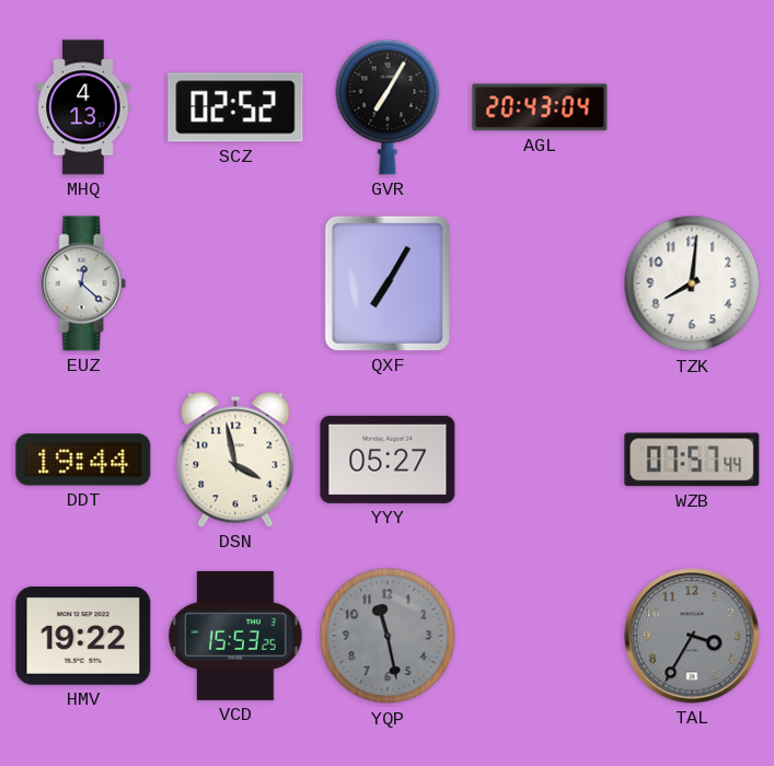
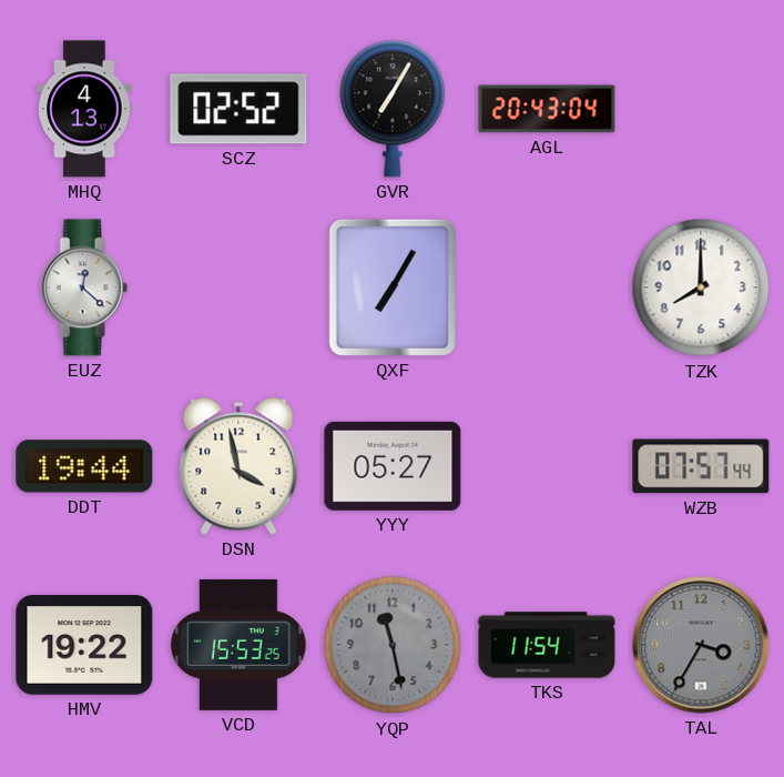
TZK: 8:01 -> 8:00 (701, 287)
TKS: none -> 11:54 (547, 645)
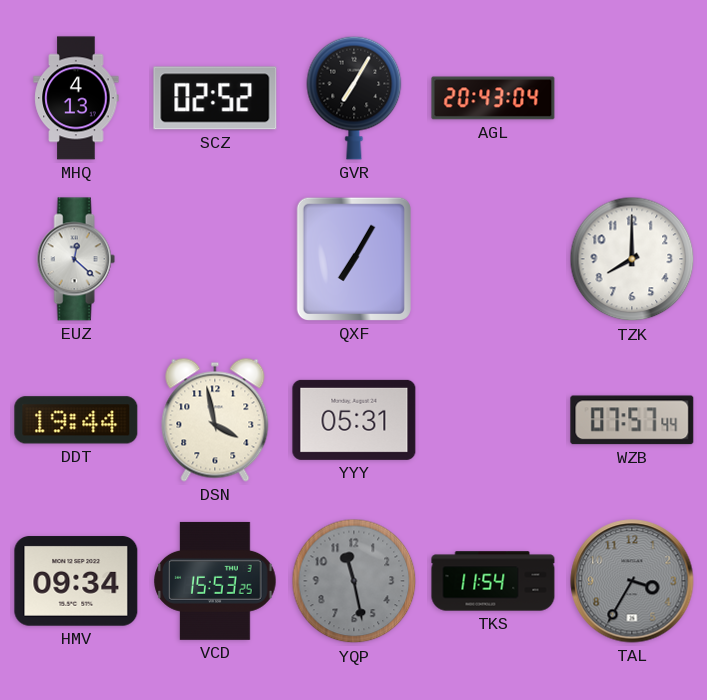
YYY: 05:27 -> 05:31 (354, 420)
HMV: 19:22 -> 09:34 (76, 581)
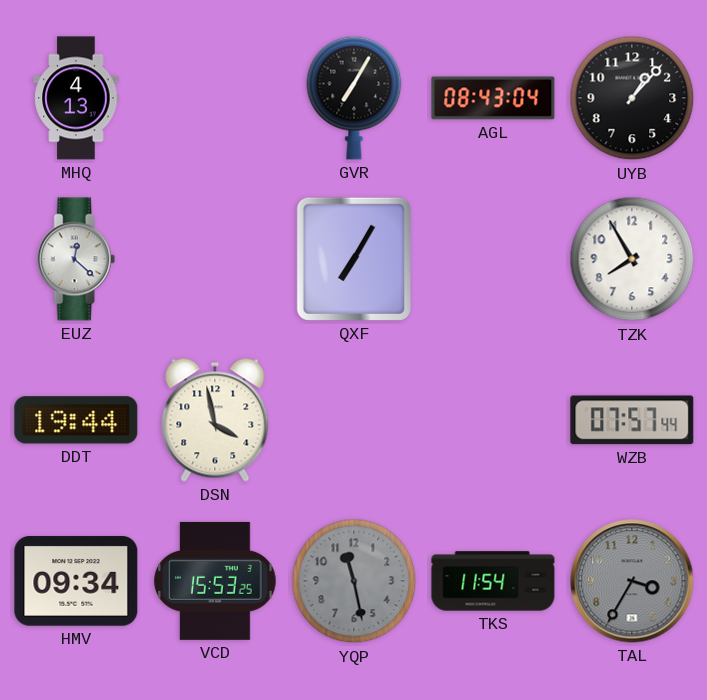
SCZ: 02:52 -> none (215, 98)
AGL: 20:43 -> 08:43 (493, 98)
UYB: none -> 1:07 (632, 98)
TZK: 8:00 -> 7:55 (632, 259)
YYY: 05:31 -> none (354, 420)
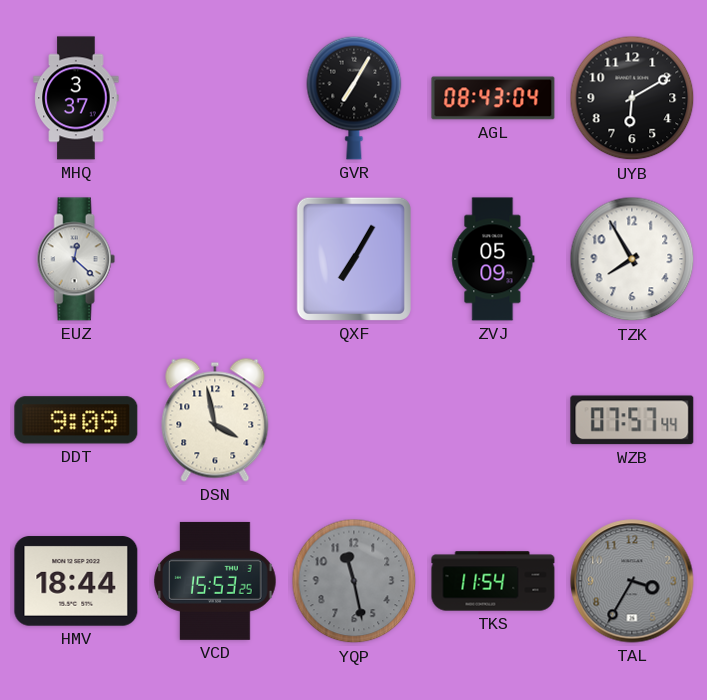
MHQ: 4:13 -> 3:37 (76, 98)
UYB: 1:07 -> 6:10 (632, 98)
ZVJ: none -> 05:09 (493, 259)
DDT: 19:44 -> 9:09 (76, 420)
HMV: 09:34 -> 18:44 (76, 581)
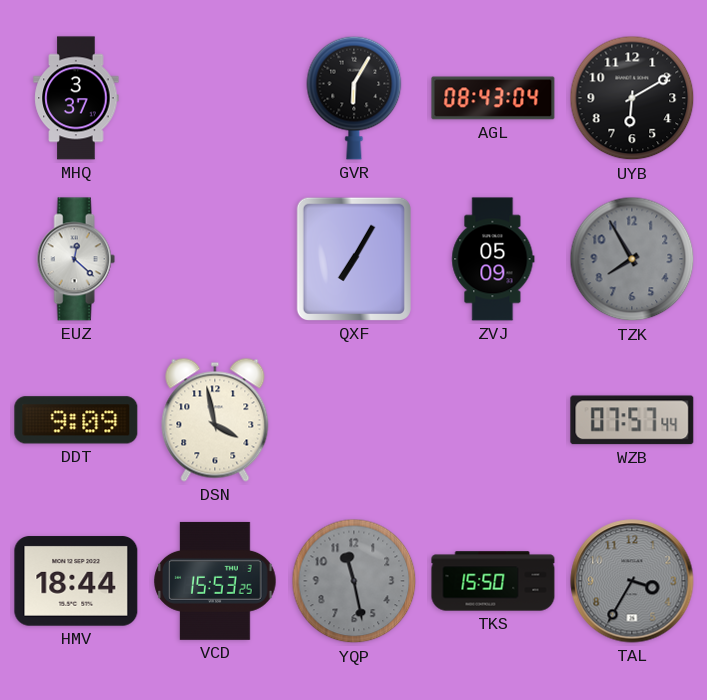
GVR: 7:05 -> 6:05 (354, 98)
TZK dial: white -> grey (632, 259)
TKS: 11:54 -> 15:50 (493, 581)
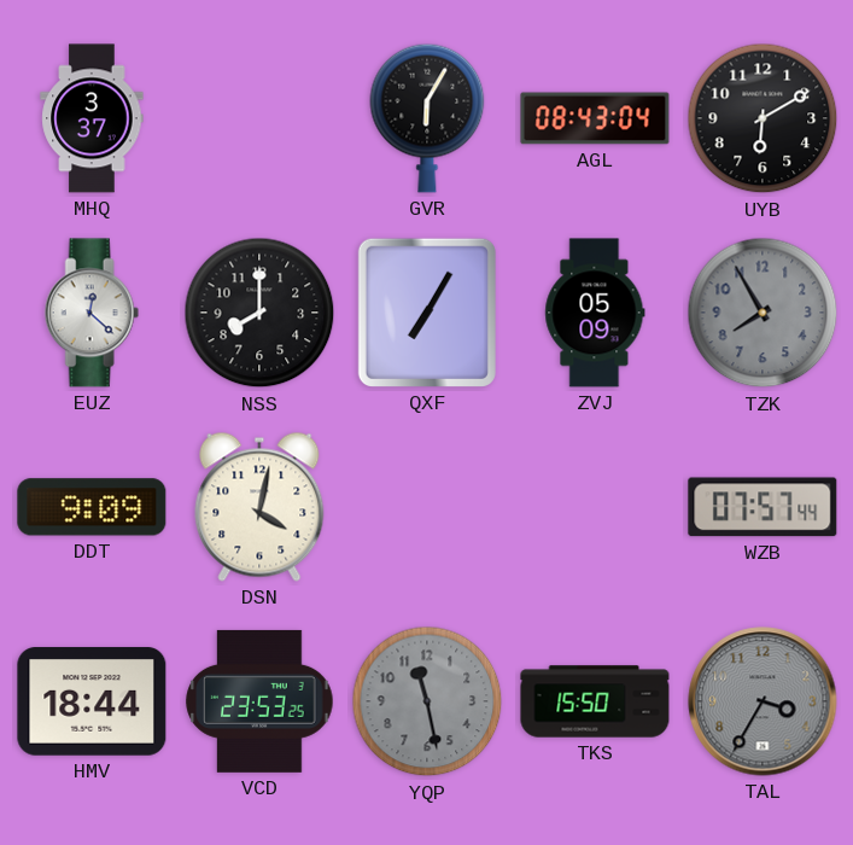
NSS: none -> 8:00 (259, 313)
DSN: 3:58 -> 4:02 (259, 507)
VCD: 15:53 -> 23:53 (259, 701)
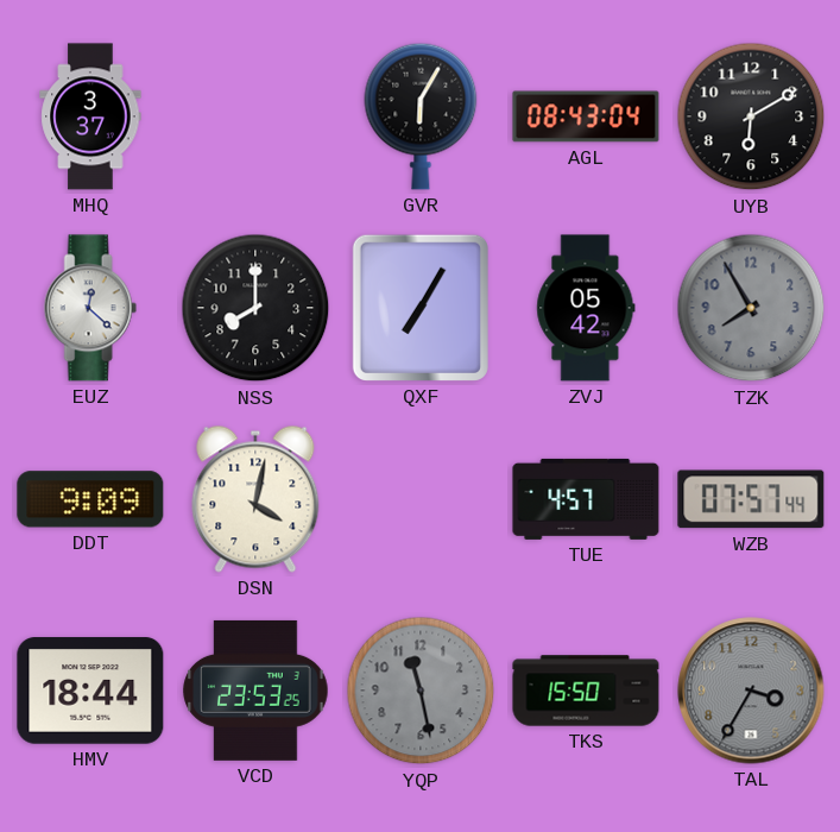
ZVJ: 05:09 -> 05:42 (586, 308)
TUE: none -> 4:57 (586, 499)
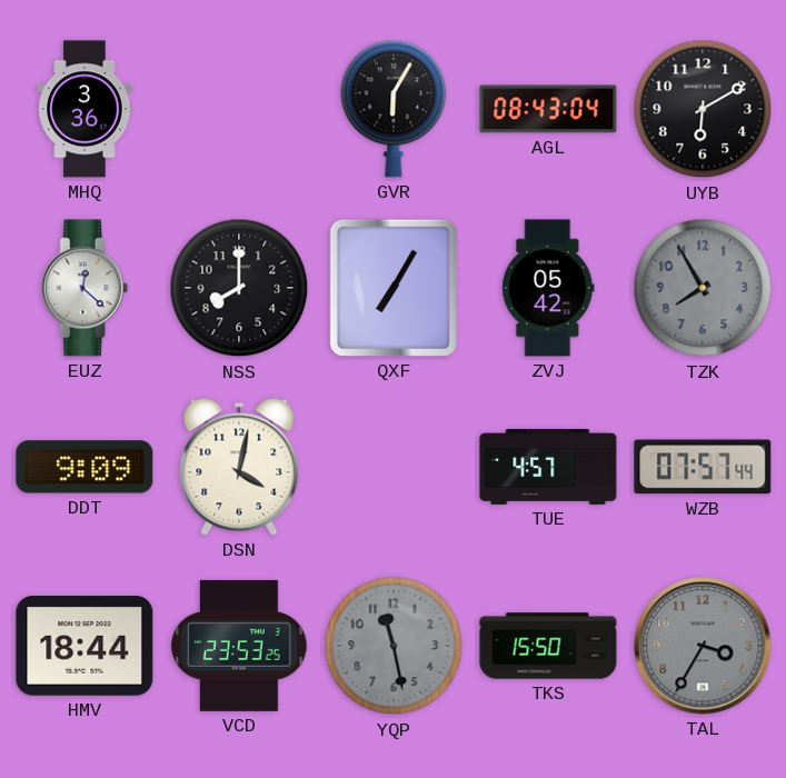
MHQ: 3:37 -> 3:36 (84, 109)
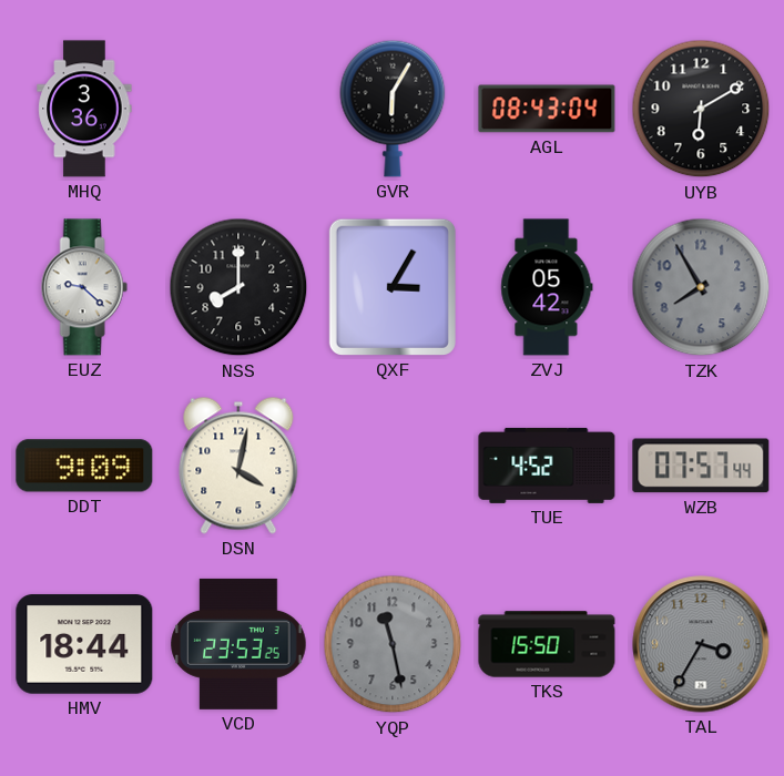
EUZ: 12:22 -> 9:22 (84, 287)
QXF: 7:05 -> 3:05 (393, 287)
TUE: 4:57 -> 4:52 (547, 466)
